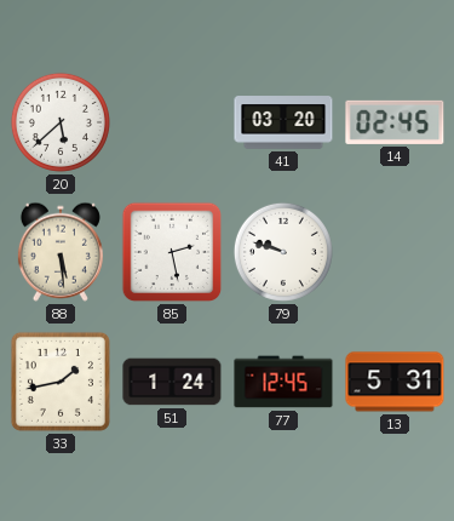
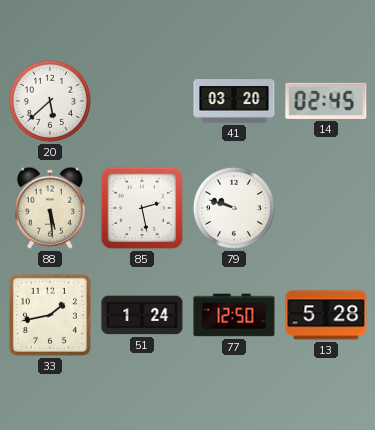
77: 12:45 -> 12:50 (234, 315)
13: 5:31 -> 5:28 (326, 315)
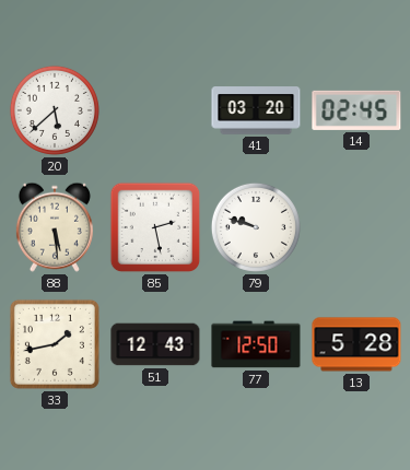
51: 1:24 -> 12:43 (155, 344)
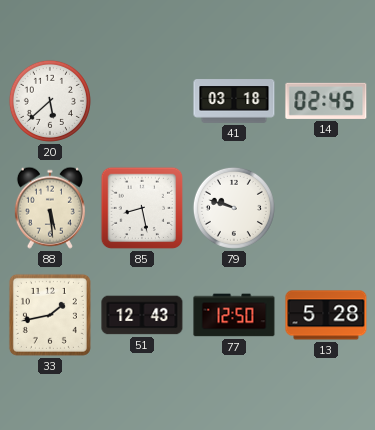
41: 03:20 -> 03:18 (234, 101)
85: 2:28 -> 8:28 (142, 208)
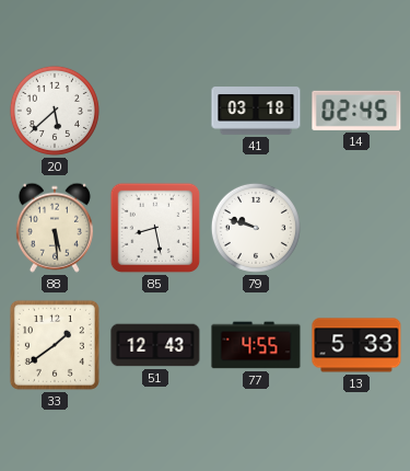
33: 1:43 -> 1:39 (55, 345)
77: 12:50 -> 4:55 (256, 345)
13: 5:28 -> 5:33 (356, 345)
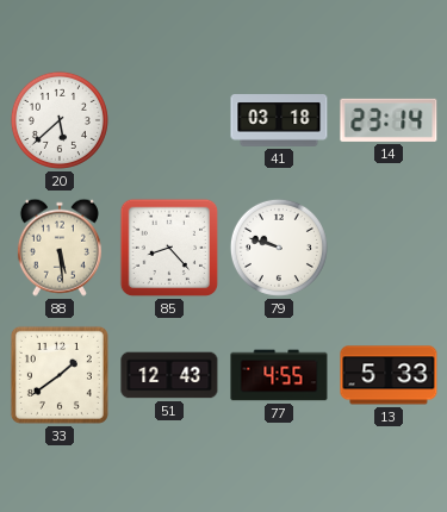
14: 02:45 -> 23:14 (389, 120)
85: 8:28 -> 8:23 (169, 248)
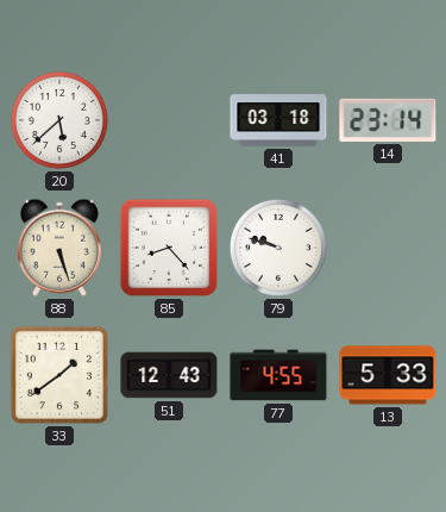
88: 5:29 -> 5:27 (59, 248)
